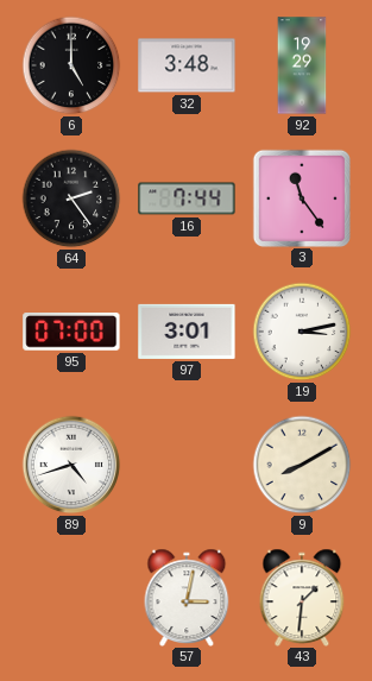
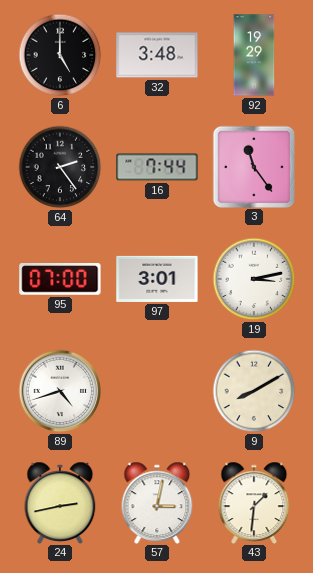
24: none -> 2:43 (60, 502)
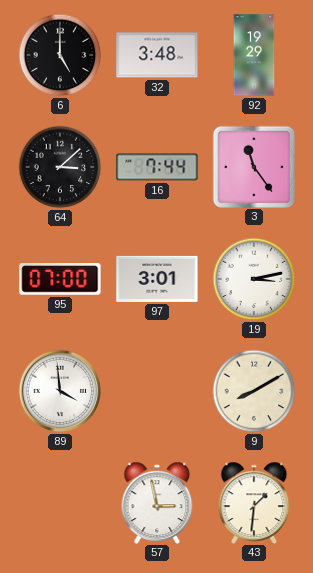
64: 2:24 -> 3:08 (60, 167)
89: 4:42 -> 3:59 (60, 391)
24: 2:43 -> none (60, 502)
57: 3:02 -> 2:58 (157, 502)
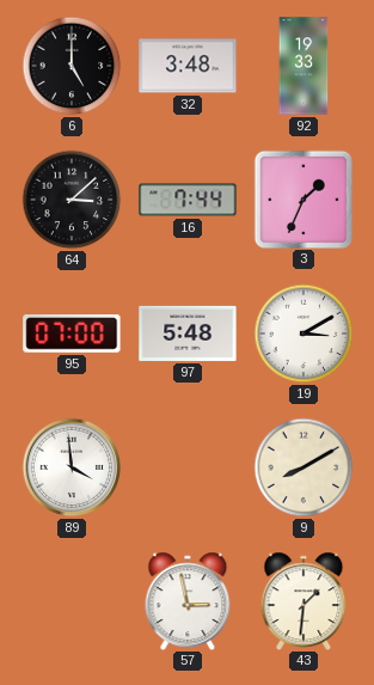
92: 19:29 -> 19:33 (304, 66)
3: 11:24 -> 1:34 (302, 198)
97: 3:01 -> 5:48 (188, 334)
19: 3:13 -> 3:10 (304, 334)
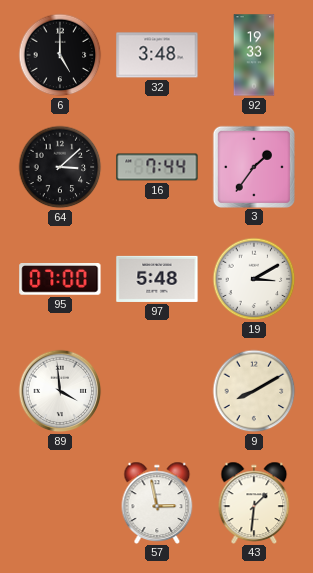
3: 1:34 -> 1:36 (253, 166)
